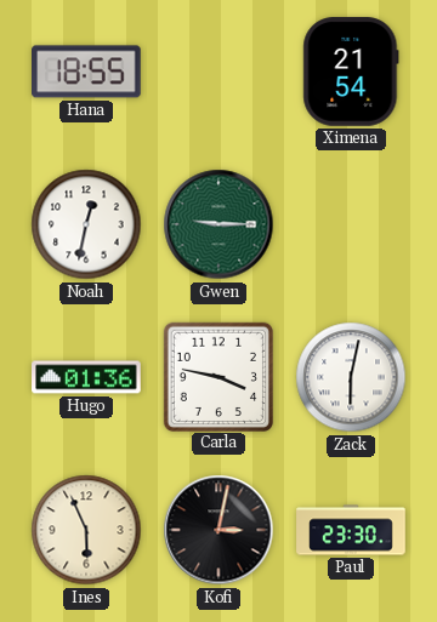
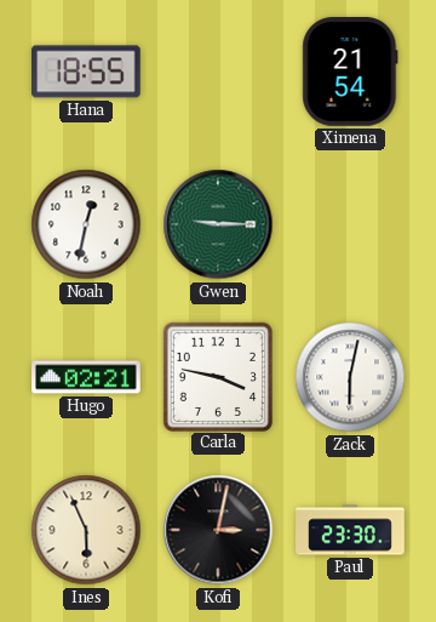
Hugo: 01:36 -> 02:21 (86, 377)
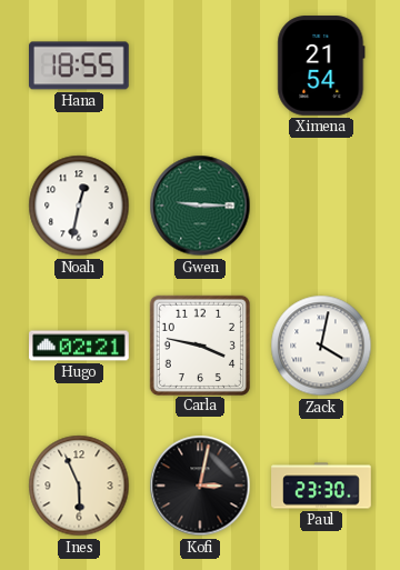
Zack: 6:02 -> 4:02 (321, 346)
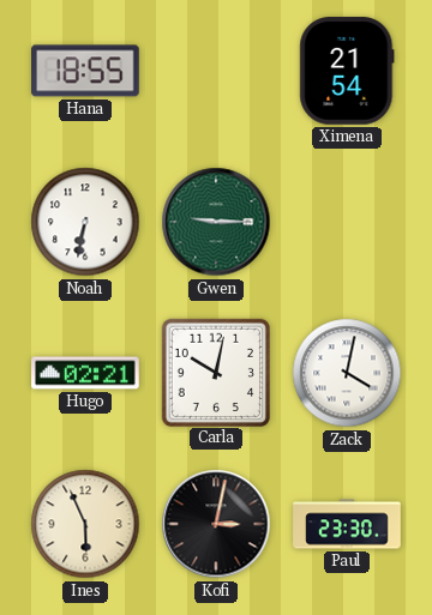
Noah: 12:32 -> 6:32 (85, 222)
Carla: 3:47 -> 10:02 (215, 372)
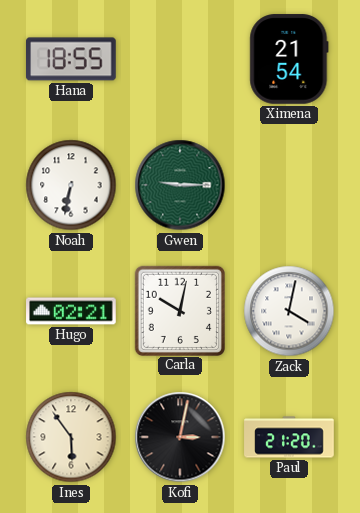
Ines: 5:56 -> 5:54 (71, 437)
Paul: 23:30 -> 21:20 (289, 437)
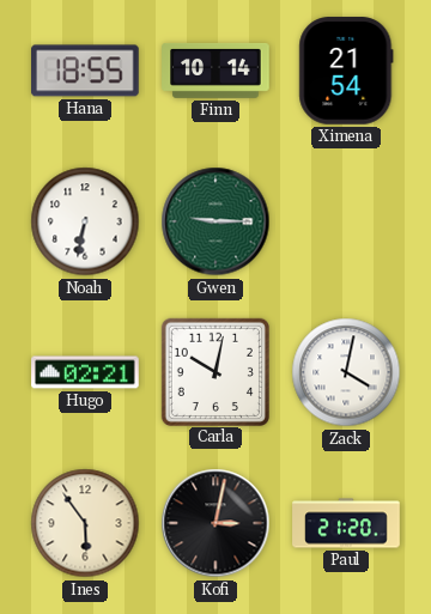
Finn: none -> 10:14 (215, 71)
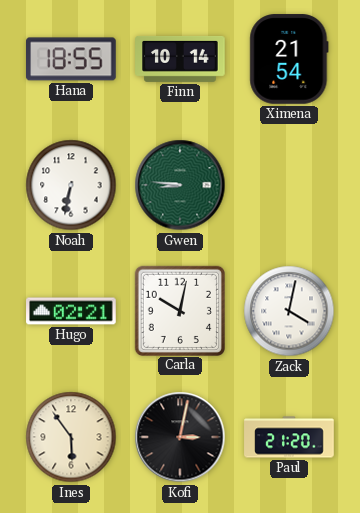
Gwen: 9:15 -> 8:46 (180, 185)
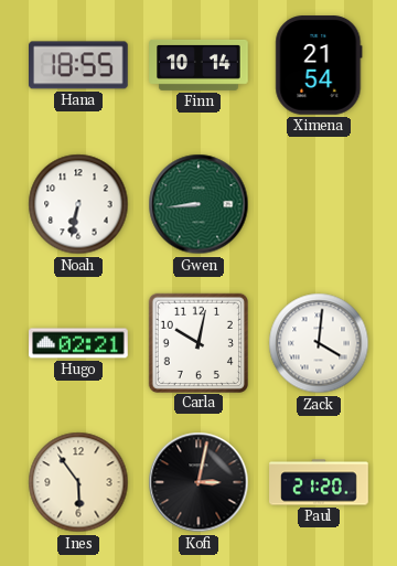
Gwen: 8:46 -> 8:44 (198, 204)
Zack: 4:02 -> 4:01 (319, 343)
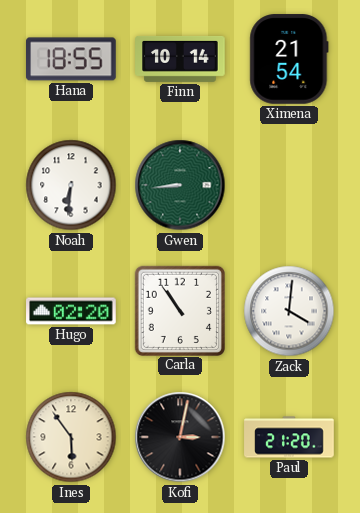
Noah: 6:32 -> 6:31 (71, 185)
Hugo: 02:21 -> 02:20 (71, 311)
Carla: 10:02 -> 10:54 (179, 310)
